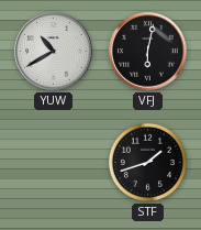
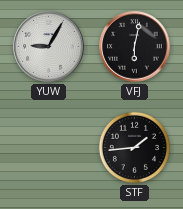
YUW: 10:40 -> 9:05 (49, 47)
STF: 1:42 -> 1:44 (134, 147)
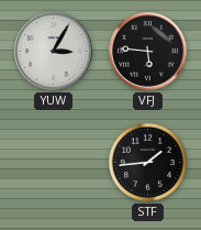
YUW: 9:05 -> 3:05 (54, 52)
VFJ: 6:02 -> 5:46 (148, 52)
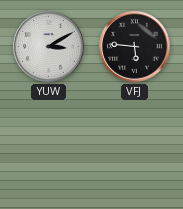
YUW: 3:05 -> 3:10 (49, 47)
STF: 1:44 -> none (147, 162)
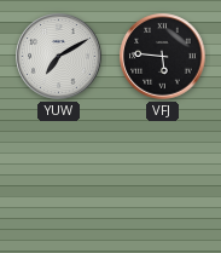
YUW: 3:10 -> 7:10 (59, 57)
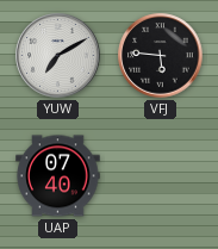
UAP: none -> 07:40 (58, 176)
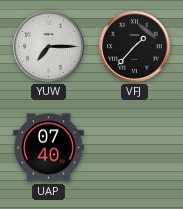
YUW: 7:10 -> 7:15 (49, 47)
VFJ: 5:46 -> 1:37 (135, 47)
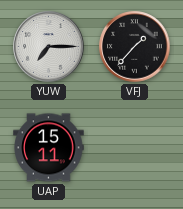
UAP: 07:40 -> 15:11 (49, 148)
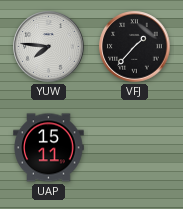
YUW: 7:15 -> 7:46 (49, 47)
